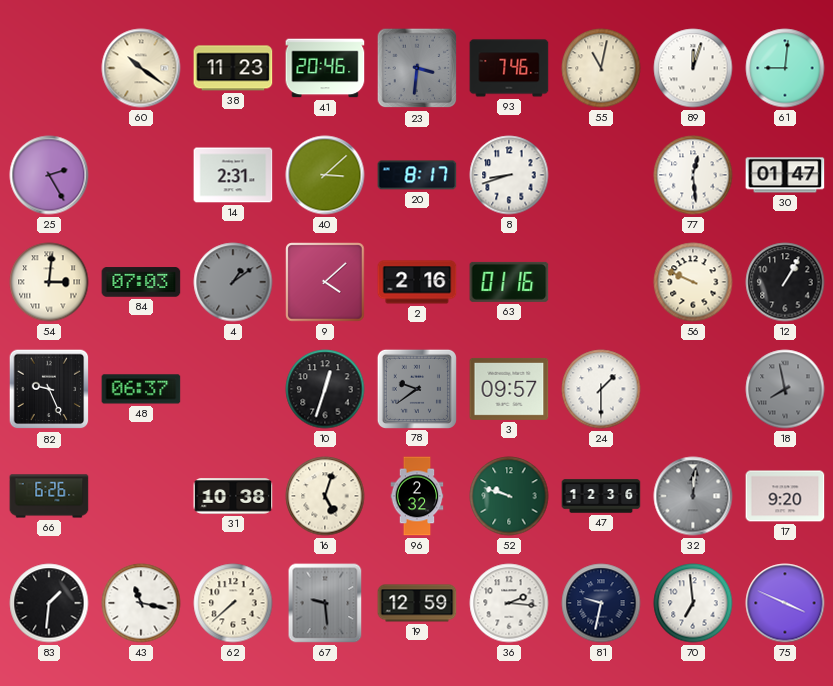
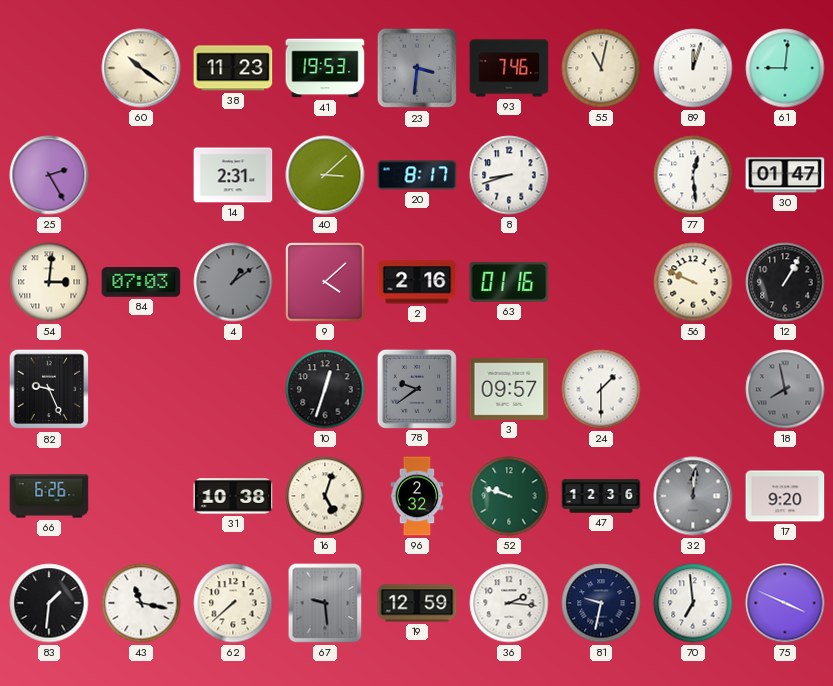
41: 20:46 -> 19:53 (325, 68)
48: 06:37 -> none (141, 389)
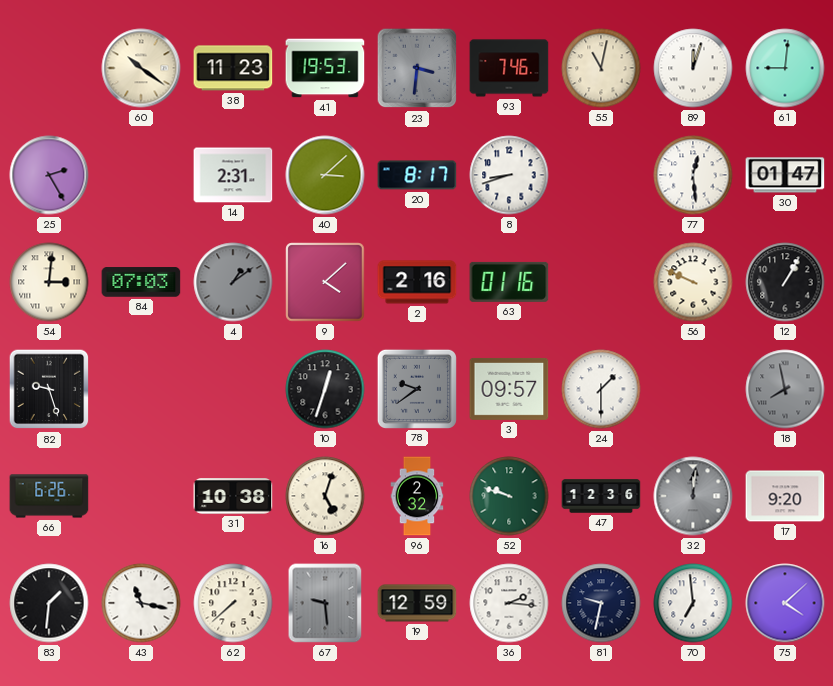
82: 9:26 -> 9:27 (49, 389)
75: 3:49 -> 4:08 (785, 603)
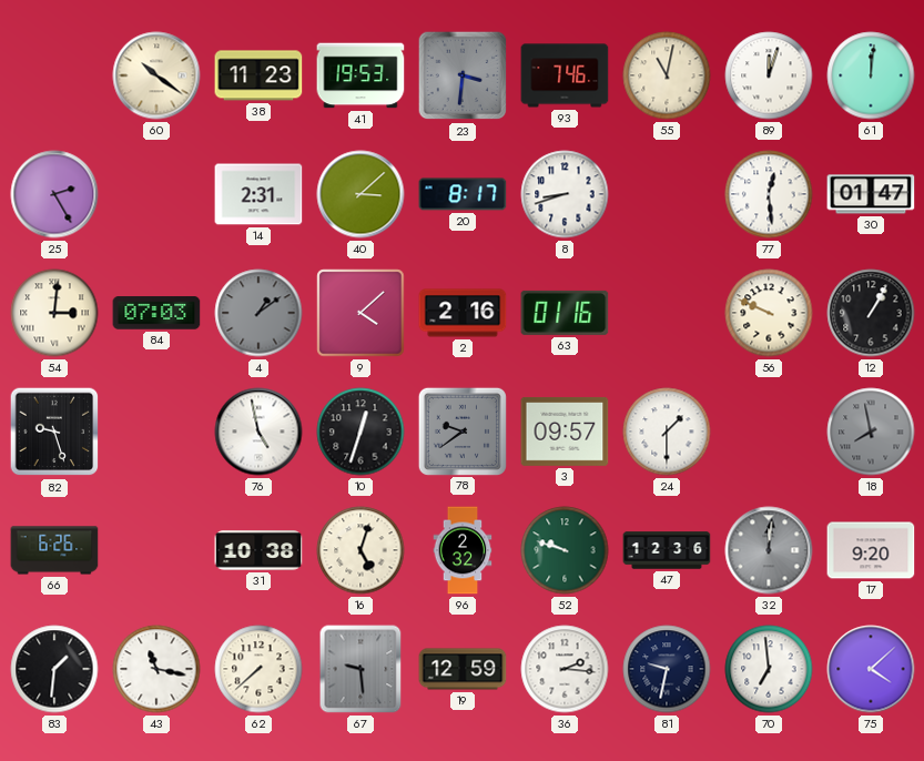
61: 9:01 -> 12:01 (871, 75)
76: none -> 4:58 (258, 432)
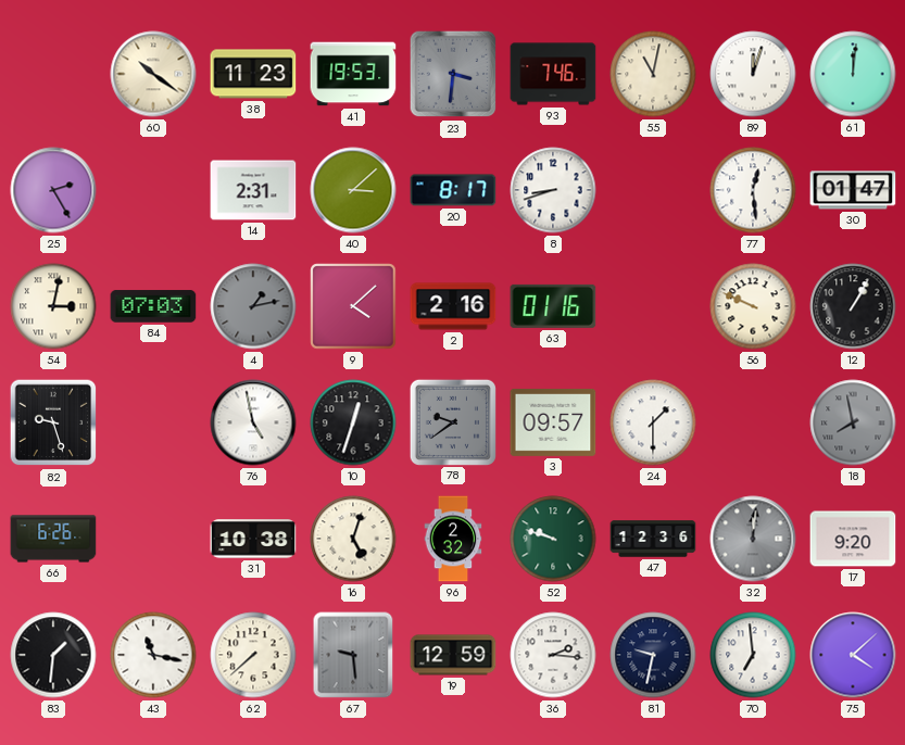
54: 3:01 -> 3:02 (53, 306)
4: 1:09 -> 1:13 (253, 306)
